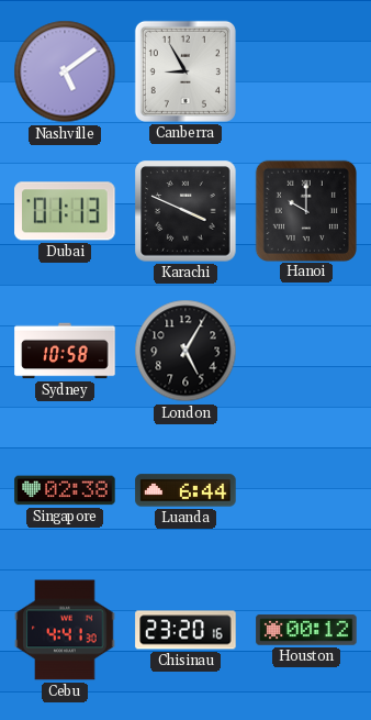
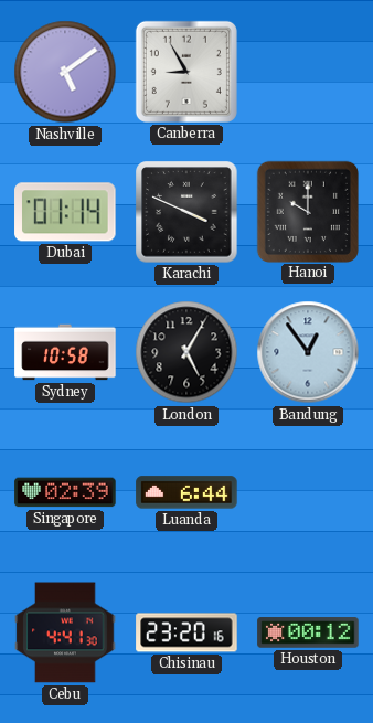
Dubai: 01:13 -> 01:14 (65, 212)
Bandung: none -> 12:54 (308, 352)
Singapore: 02:38 -> 02:39 (65, 492)
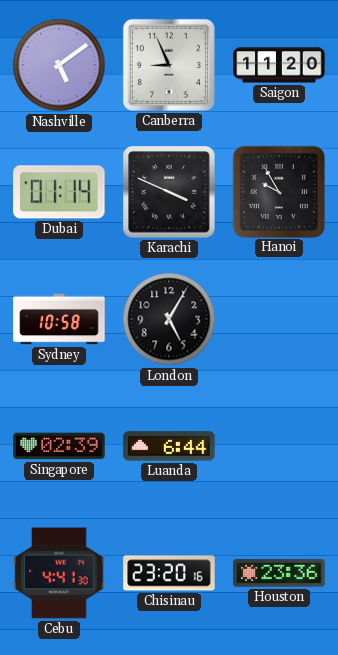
Canberra: 8:55 -> 8:56 (169, 65)
Saigon: none -> 11:20 (279, 65)
Hanoi: 10:00 -> 9:55 (278, 191)
Bandung: 12:54 -> none (308, 352)
Houston: 00:12 -> 23:36 (279, 573)
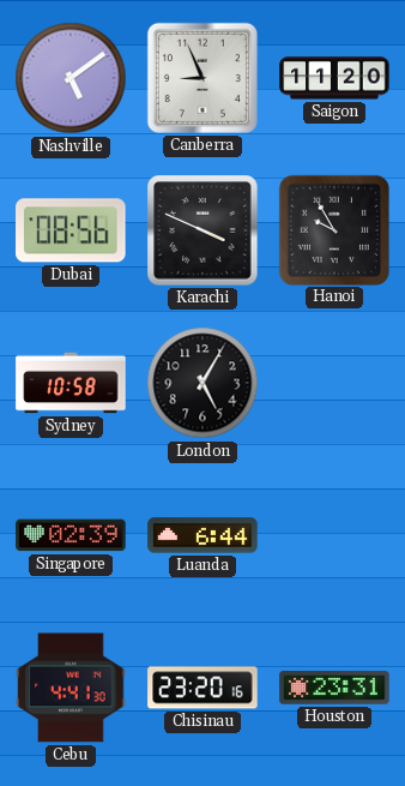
Dubai: 01:14 -> 08:56 (71, 230)
Houston: 23:36 -> 23:31 (334, 688)
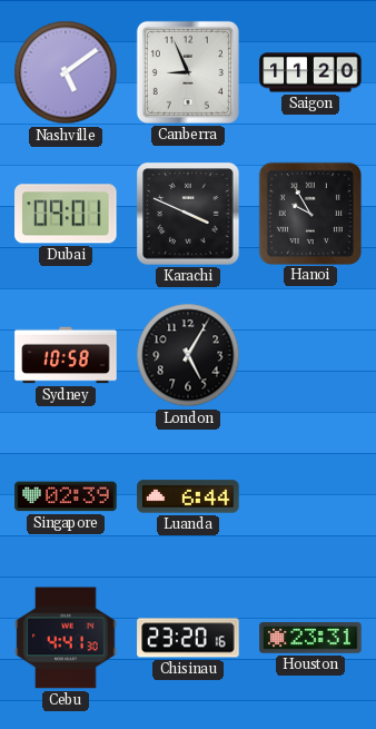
Dubai: 08:56 -> 09:01 (66, 214)
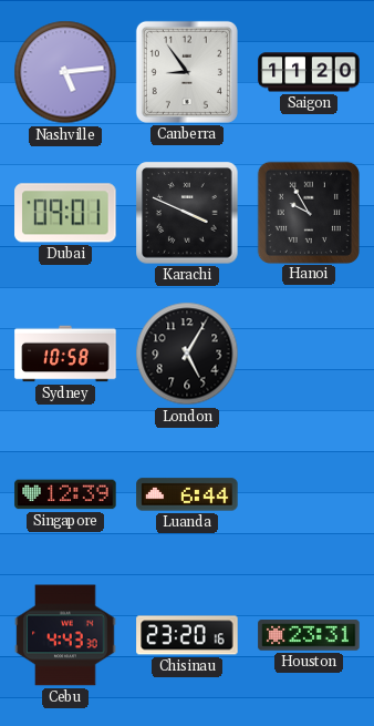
Nashville: 5:09 -> 5:14 (65, 72)
Canberra: 8:56 -> 8:54 (187, 72)
Singapore: 02:39 -> 12:39 (65, 494)
Cebu: 4:41 -> 4:43 (65, 635)
